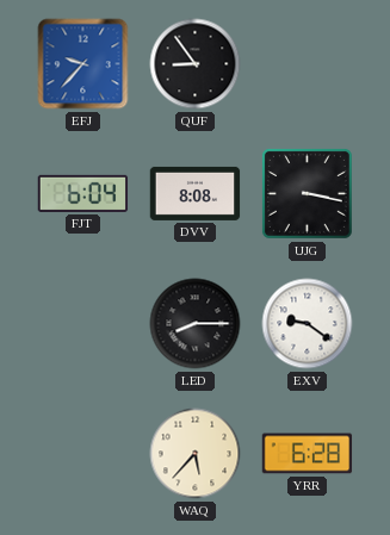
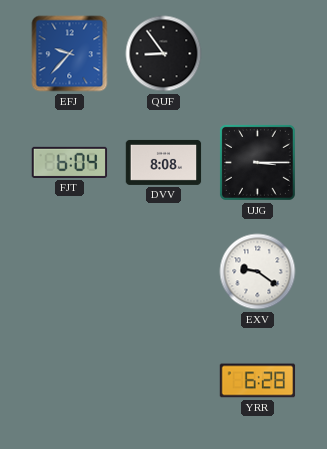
UJG: 3:17 -> 3:15 (257, 162)
LED: 8:15 -> none (196, 324)
WAQ: 5:37 -> none (196, 454)
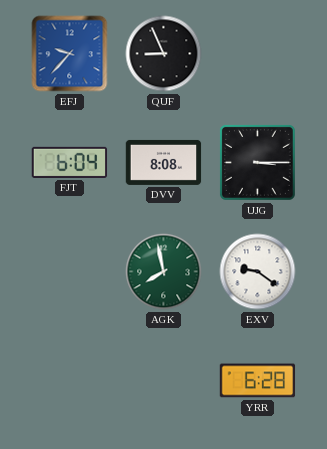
QUF: 8:54 -> 8:56 (164, 54)
AGK: none -> 7:58 (164, 272)
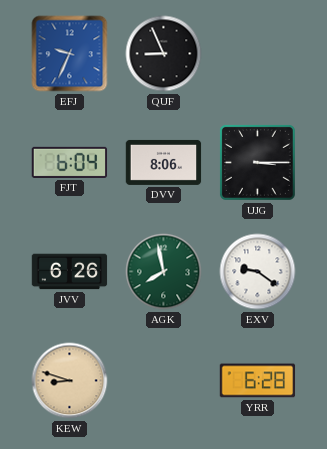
EFJ: 9:37 -> 9:34 (70, 54)
DVV: 8:08 -> 8:06 (164, 162)
JVV: none -> 6:26 (70, 272)
KEW: none -> 8:48 (70, 381)
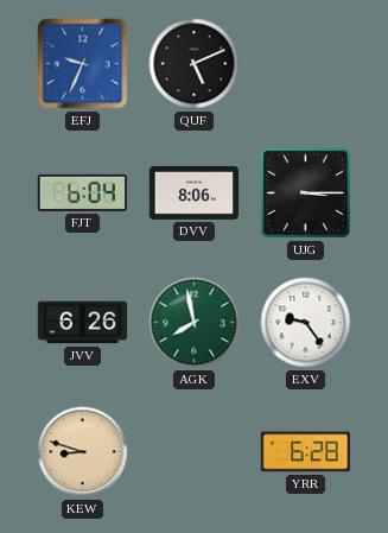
QUF: 8:56 -> 5:11 (195, 64)
EXV: 9:21 -> 9:24 (306, 323)
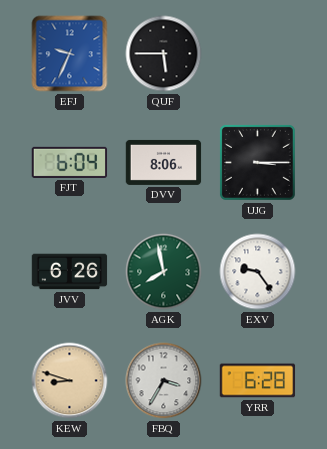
QUF: 5:11 -> 5:45 (164, 54)
FBQ: none -> 3:35 (164, 381)
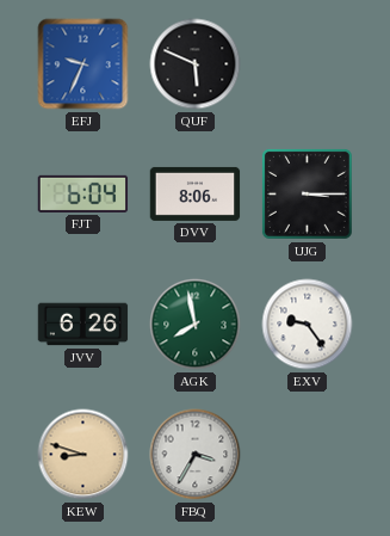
QUF: 5:45 -> 5:49 (196, 64)
YRR: 6:28 -> none (258, 381)
